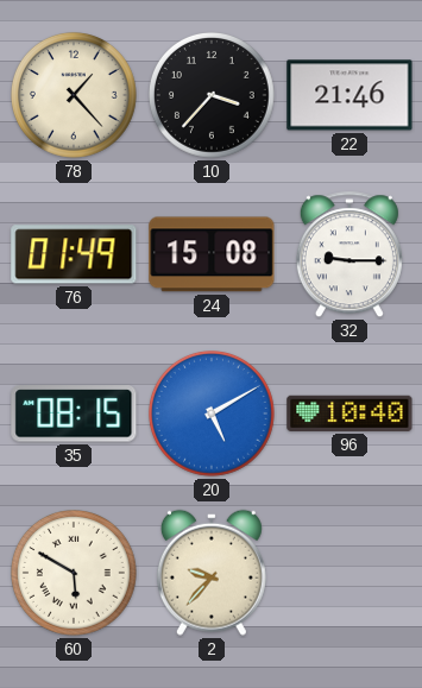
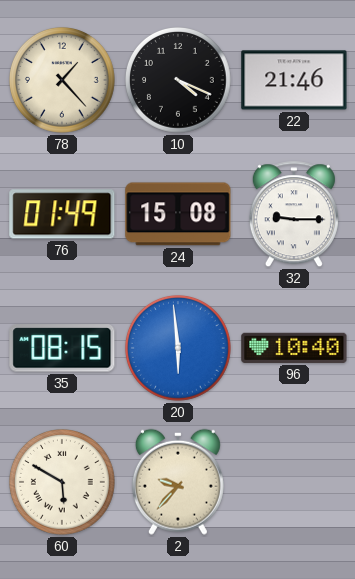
10: 3:37 -> 4:19 (179, 81)
20: 5:10 -> 5:59 (179, 349)
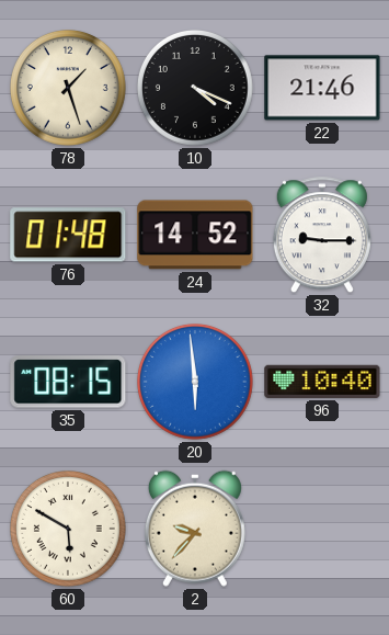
78: 1:23 -> 1:27 (69, 89)
76: 01:49 -> 01:48 (68, 235)
24: 15:08 -> 14:52 (195, 235)
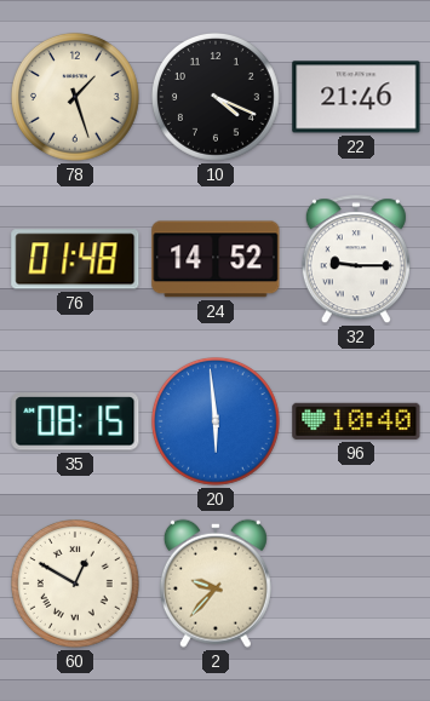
60: 5:50 -> 12:50 (76, 585)
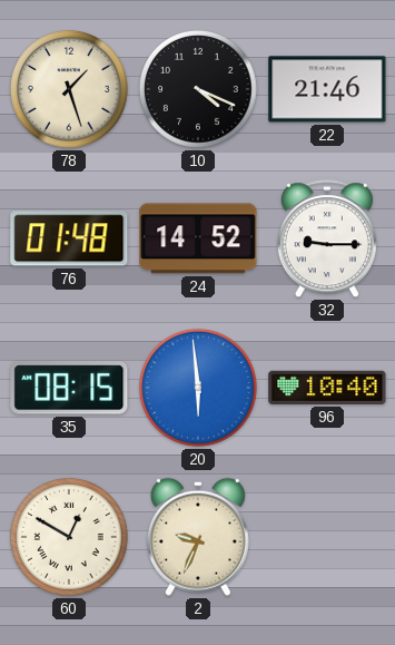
2: 9:37 -> 9:34 (198, 537)
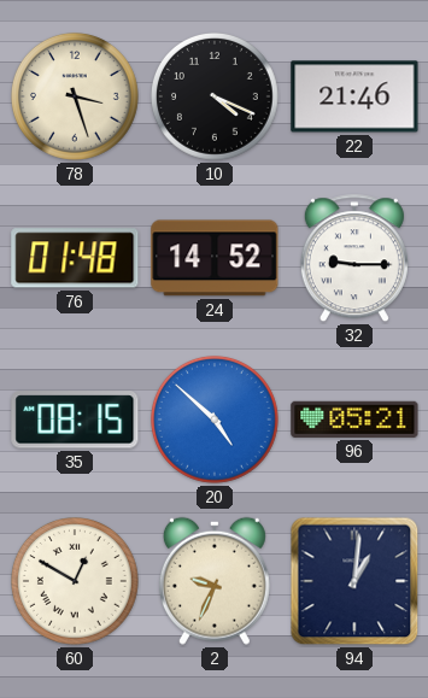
78: 1:27 -> 3:27 (76, 98)
20: 5:59 -> 4:52 (216, 421)
96: 10:40 -> 05:21 (354, 420)
94: none -> 1:01 (354, 581)
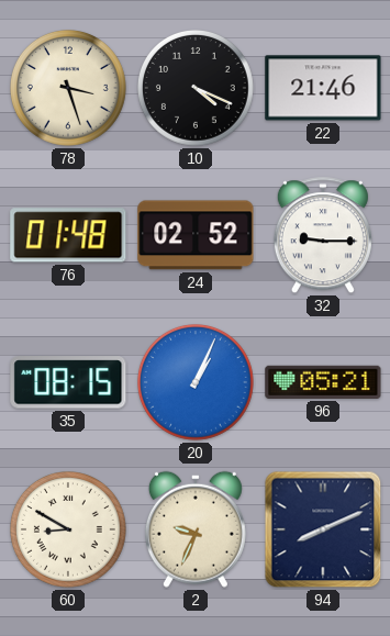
24: 14:52 -> 02:52 (196, 235)
20: 4:52 -> 1:04 (197, 383)
60: 12:50 -> 8:50 (69, 531)
94: 1:01 -> 8:11 (323, 529)
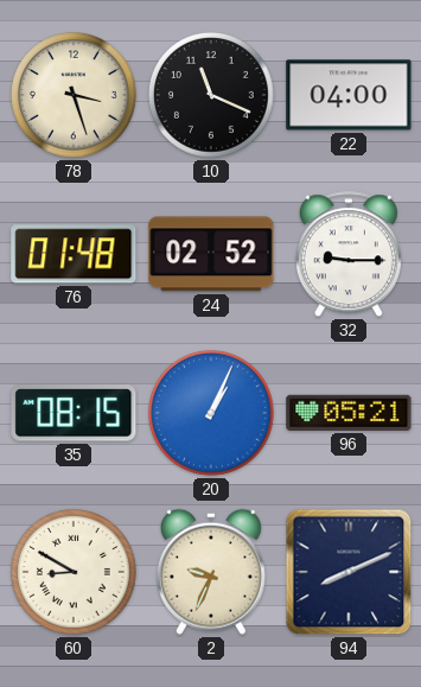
10: 4:19 -> 11:19 (212, 96)
22: 21:46 -> 04:00 (349, 95)
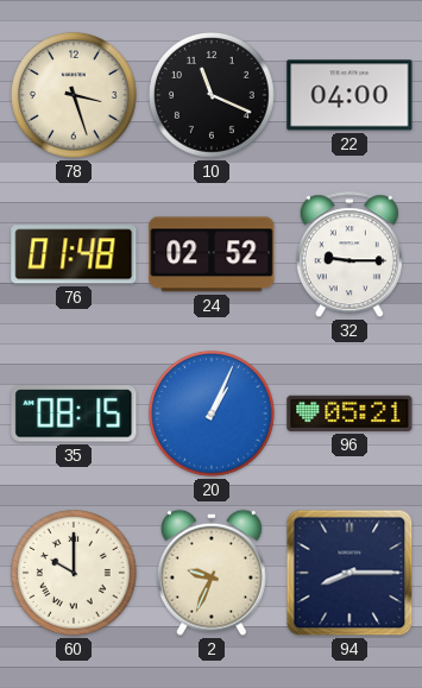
60: 8:50 -> 10:00 (75, 574)
94: 8:11 -> 8:15 (349, 573)
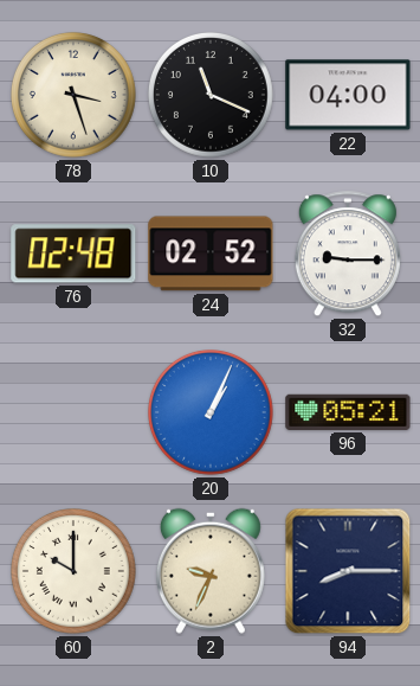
76: 01:48 -> 02:48 (73, 254)
35: 08:15 -> none (74, 414)
